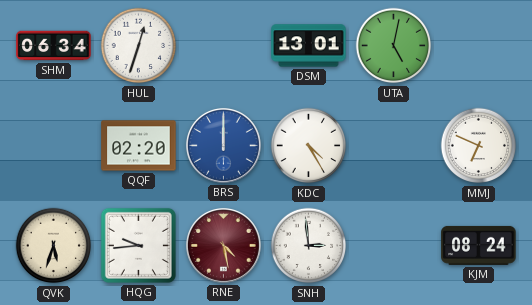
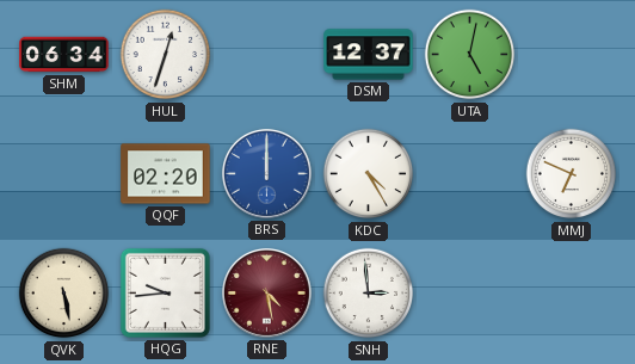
DSM: 13:01 -> 12:37 (369, 55)
QVK: 5:33 -> 5:28 (64, 294)
KJM: 08:24 -> none (479, 245)
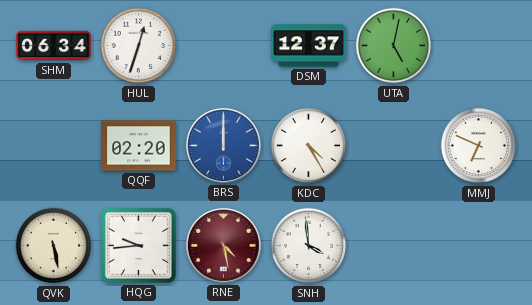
SNH: 2:59 -> 3:59 (309, 246)
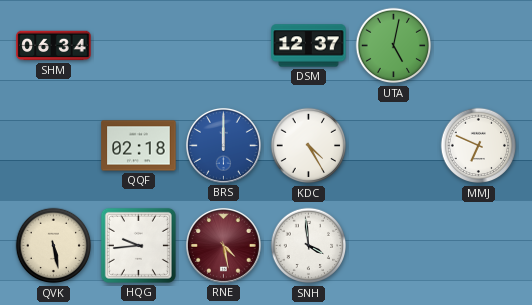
HUL: 12:33 -> none (139, 46)
QQF: 02:20 -> 02:18 (139, 146)
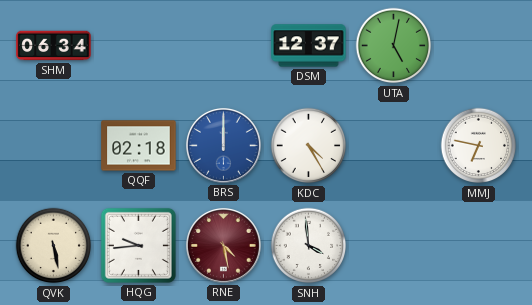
MMJ: 6:49 -> 6:47 (479, 146)
